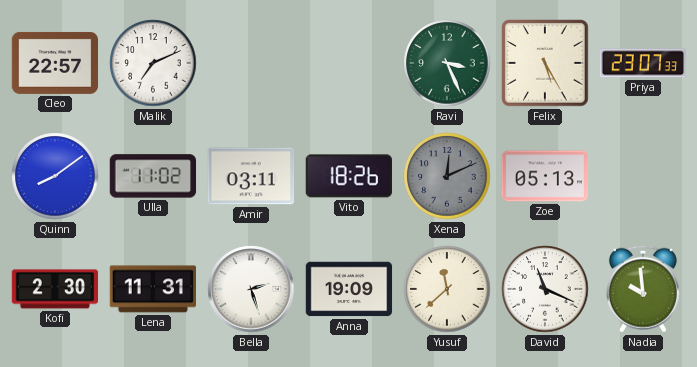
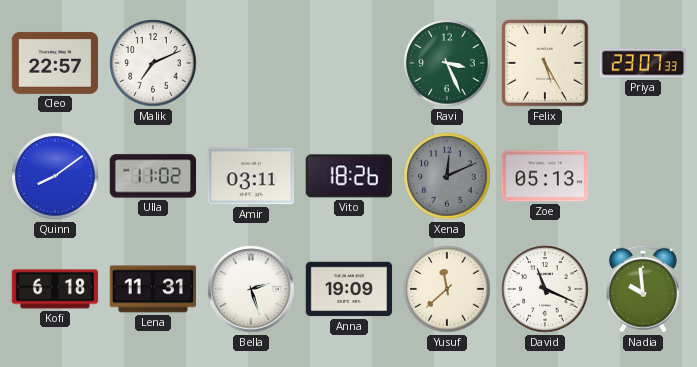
Kofi: 2:30 -> 6:18 (55, 289)
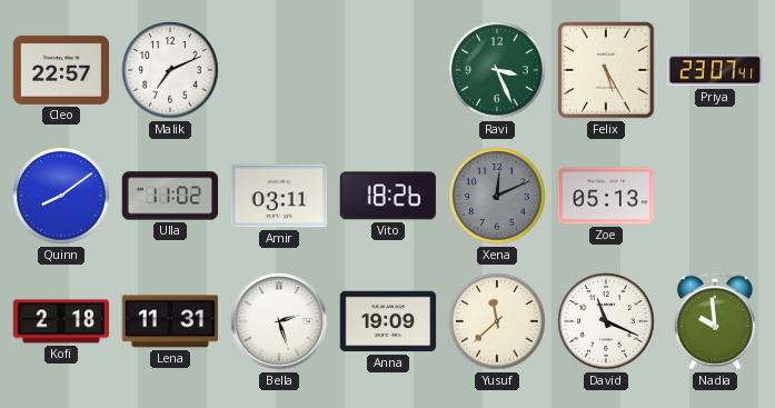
Priya: 23:07:33 -> 23:07:41 (715, 70)
Kofi: 6:18 -> 2:18 (61, 321)
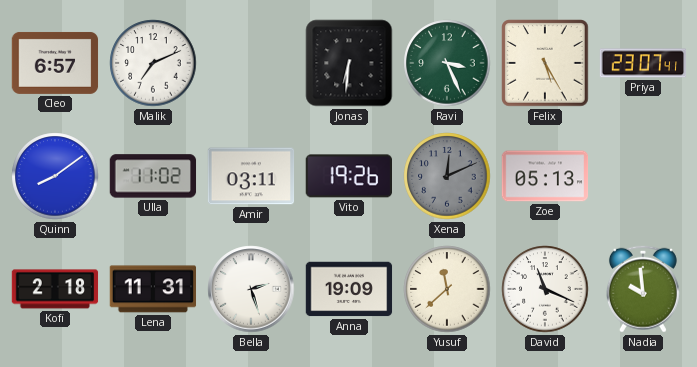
Cleo: 22:57 -> 6:57 (55, 63)
Jonas: none -> 6:31 (349, 63)
Vito: 18:26 -> 19:26 (348, 176)
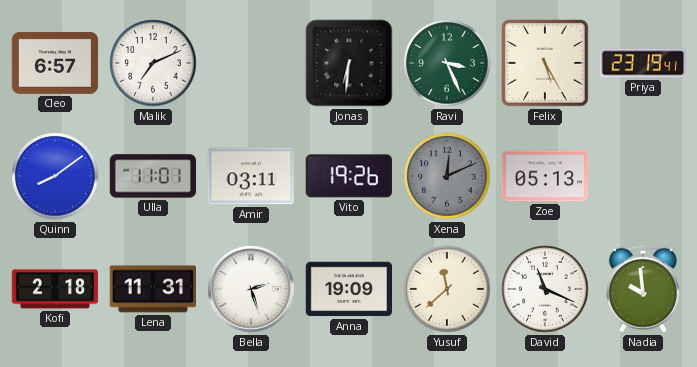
Priya: 23:07 -> 23:19 (643, 63)
Ulla: 11:02 -> 11:01 (153, 176)
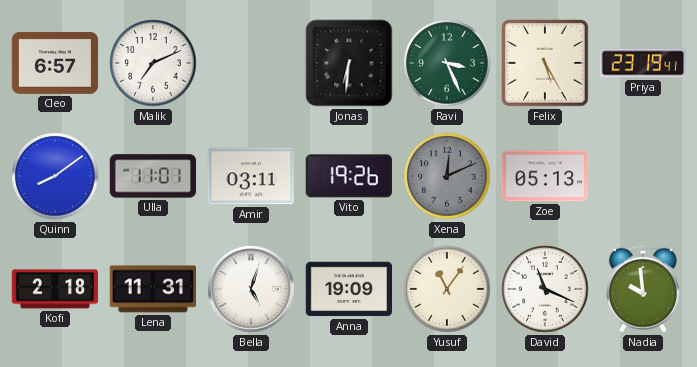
Bella: 2:27 -> 5:03 (251, 289)
Yusuf: 11:38 -> 11:06 (447, 289)
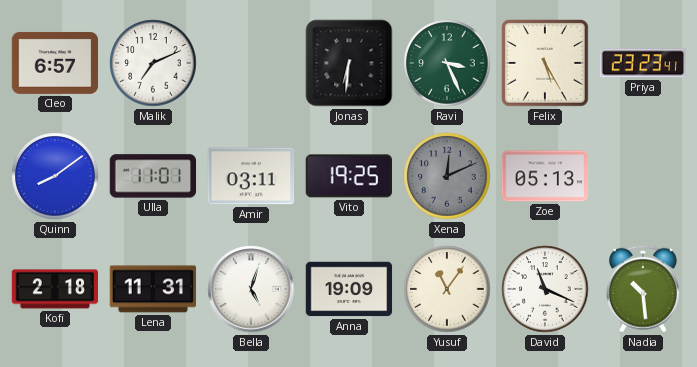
Priya: 23:19 -> 23:23 (643, 63)
Vito: 19:26 -> 19:25 (348, 176)
Nadia: 9:59 -> 10:29 (643, 289)
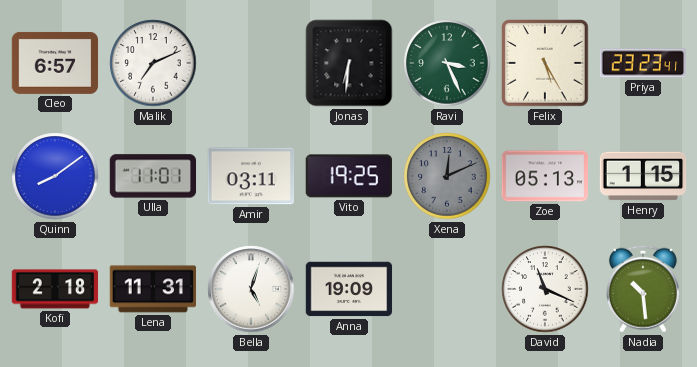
Henry: none -> 1:15 (643, 176)
Yusuf: 11:06 -> none (447, 289)
